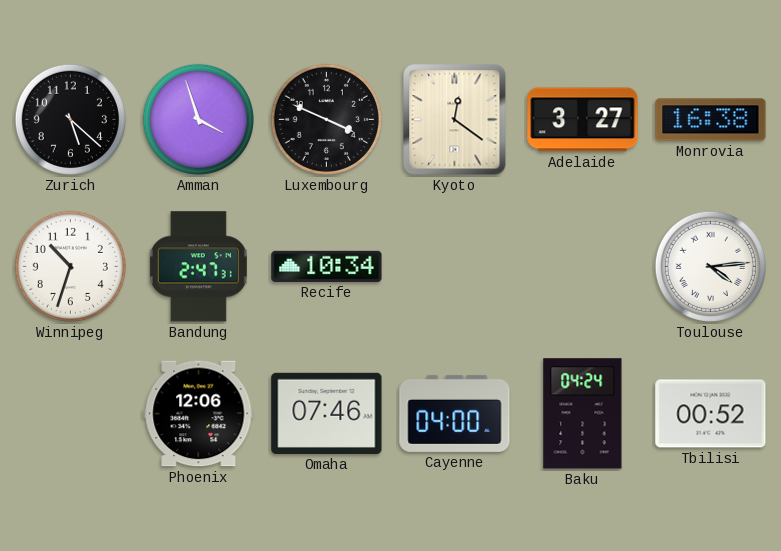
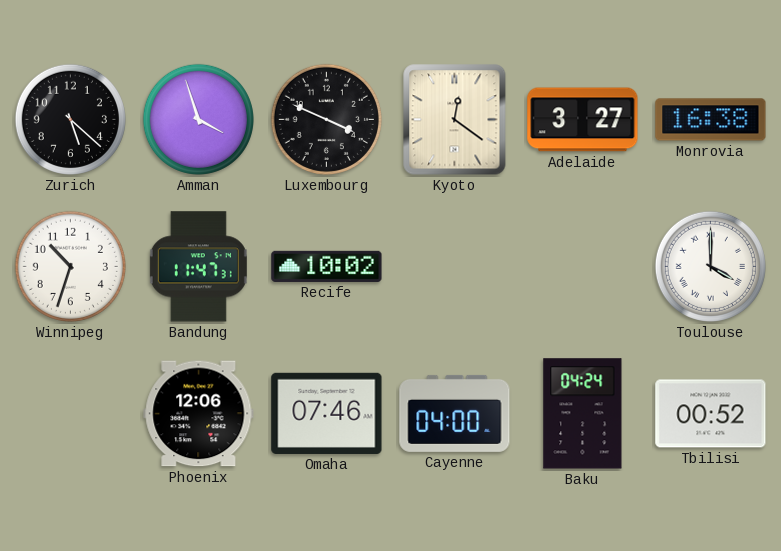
Bandung: 2:47 -> 11:47 (198, 267)
Recife: 10:34 -> 10:02 (327, 266)
Toulouse: 4:14 -> 4:00 (710, 266)
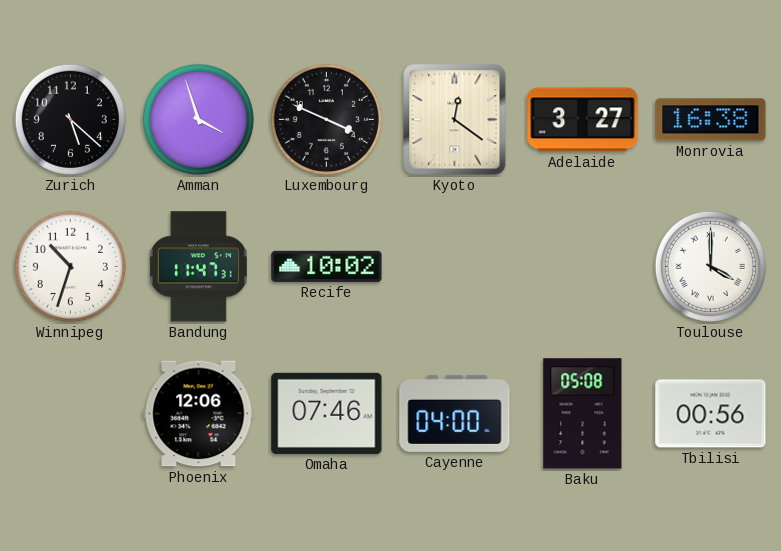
Baku: 04:24 -> 05:08 (583, 414)
Tbilisi: 00:52 -> 00:56 (711, 414)
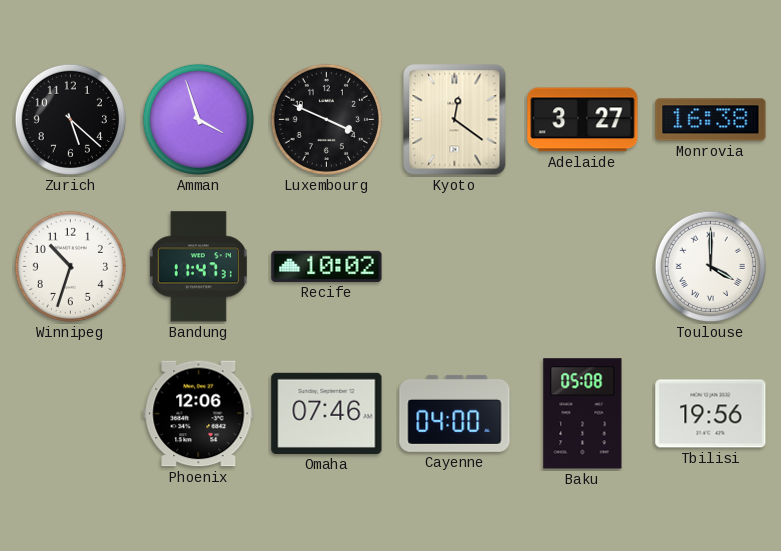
Tbilisi: 00:56 -> 19:56 (711, 414)
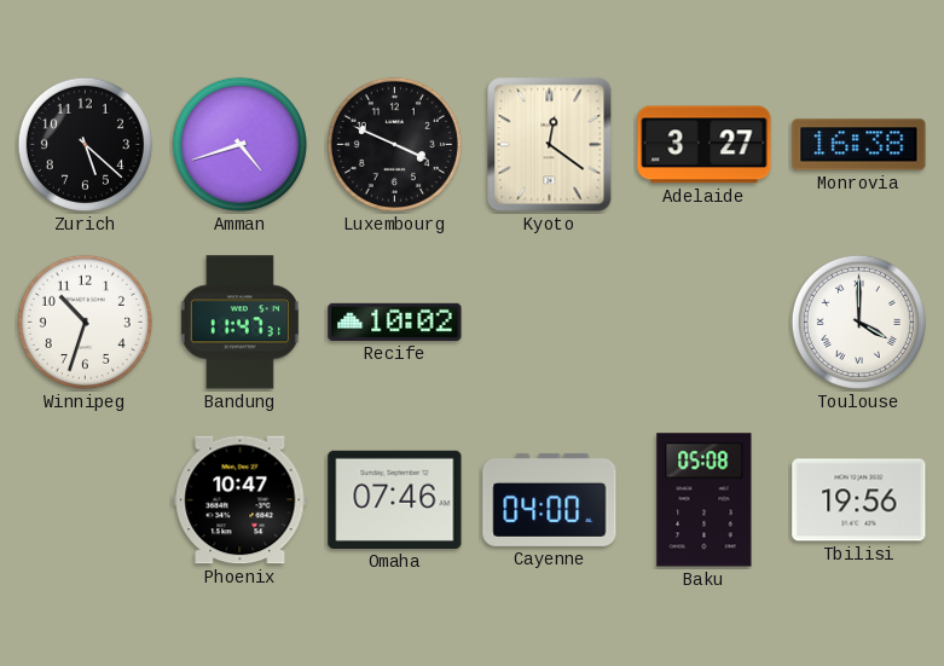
Amman: 3:57 -> 4:42 (239, 144)
Phoenix: 12:06 -> 10:47 (241, 500)
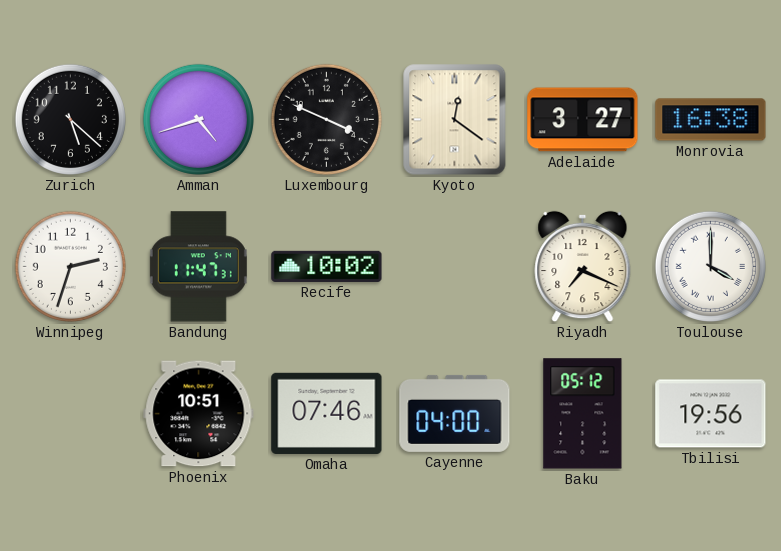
Winnipeg: 10:33 -> 2:33 (70, 266)
Riyadh: none -> 7:19 (583, 267)
Phoenix: 10:47 -> 10:51 (199, 414)
Baku: 05:08 -> 05:12 (583, 414)
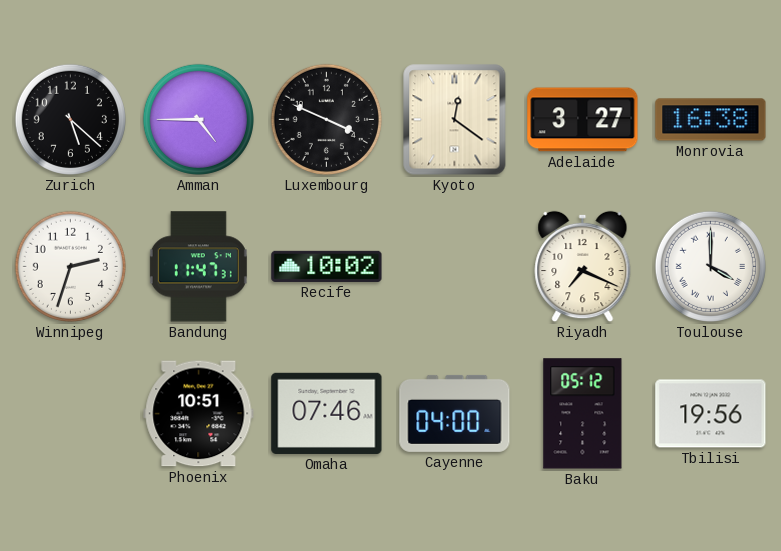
Amman: 4:42 -> 4:45 (198, 119)
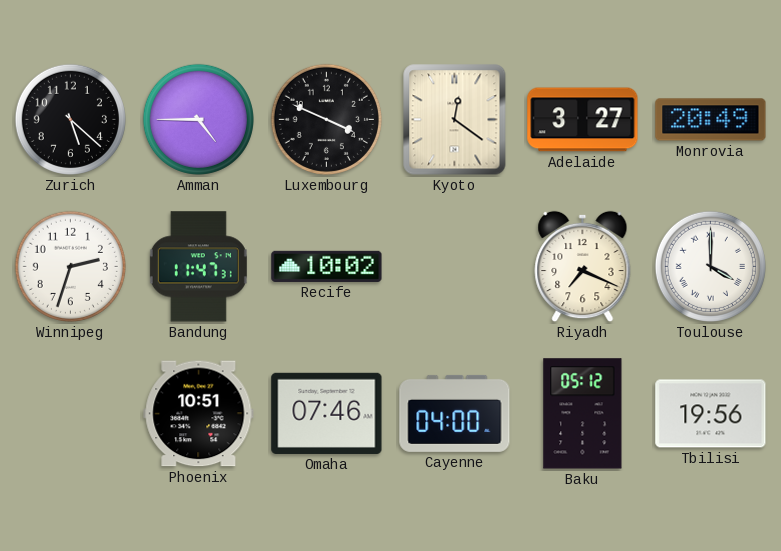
Monrovia: 16:38 -> 20:49 (711, 120)
